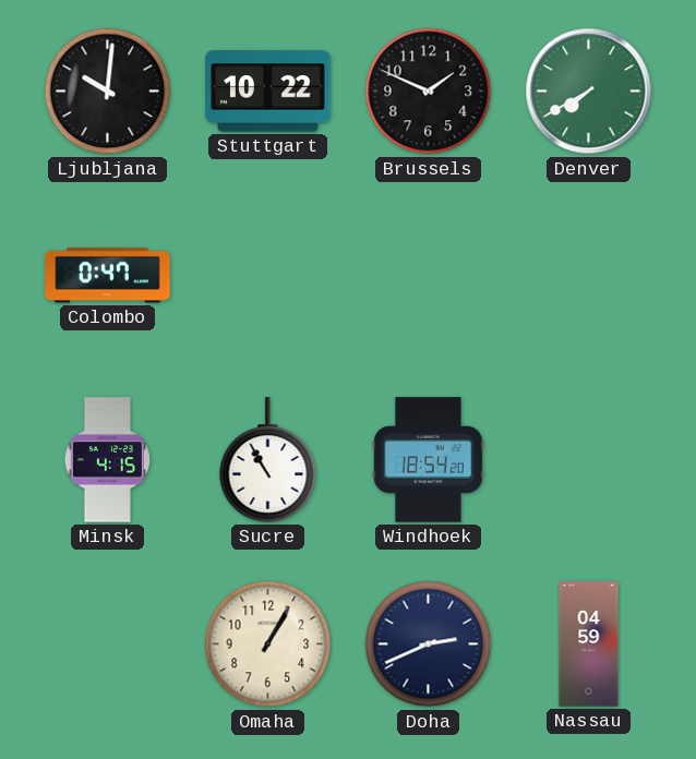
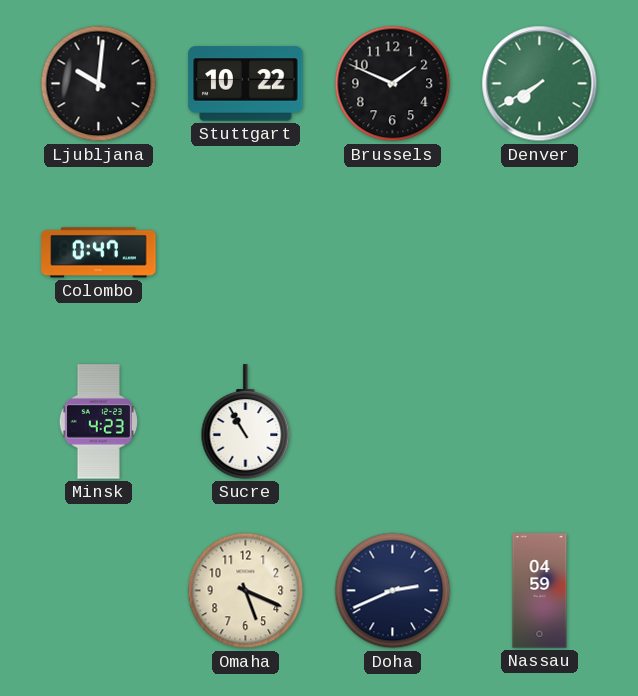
Minsk: 4:15 -> 4:23 (98, 422)
Windhoek: 18:54 -> none (429, 460)
Omaha: 1:05 -> 5:19 (246, 591)
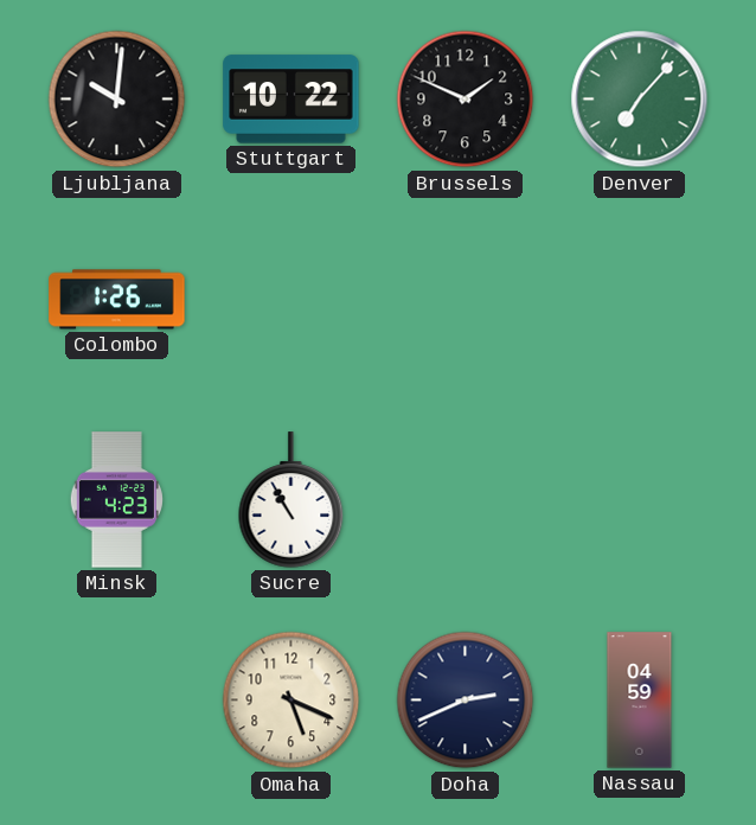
Denver: 7:40 -> 7:07 (640, 100)
Colombo: 0:47 -> 1:26 (117, 300)
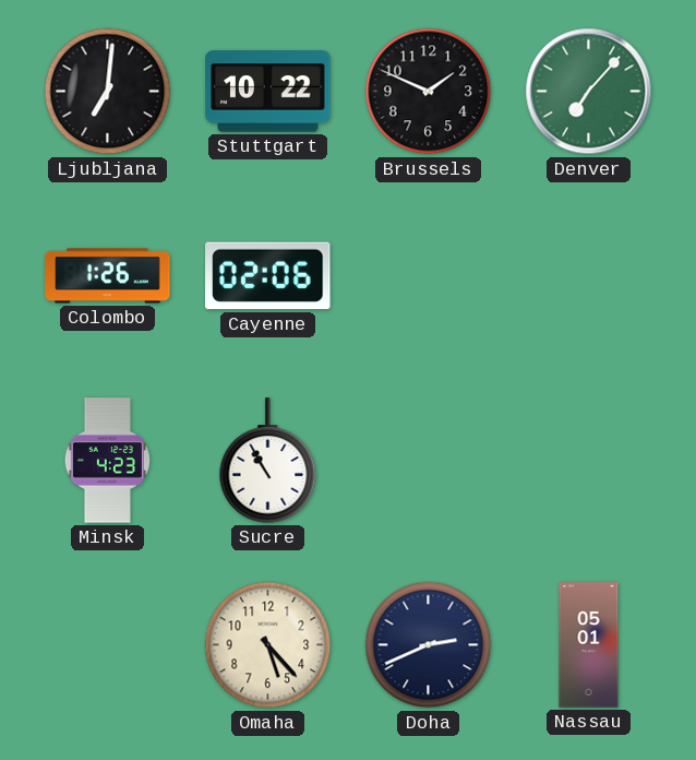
Ljubljana: 10:01 -> 7:01 (108, 92)
Cayenne: none -> 02:06 (268, 276)
Omaha: 5:19 -> 5:23 (268, 645)
Nassau: 04:59 -> 05:01 (589, 645)
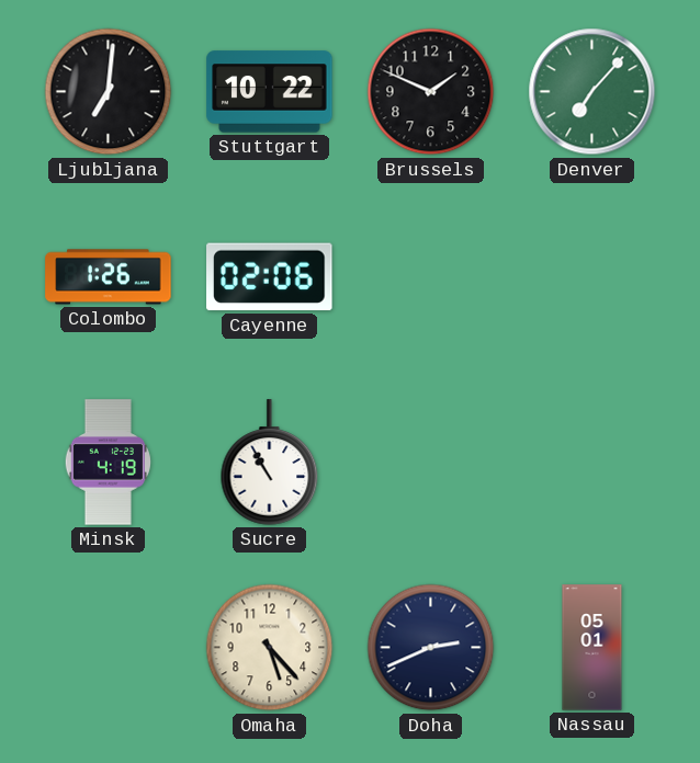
Minsk: 4:23 -> 4:19 (108, 463)
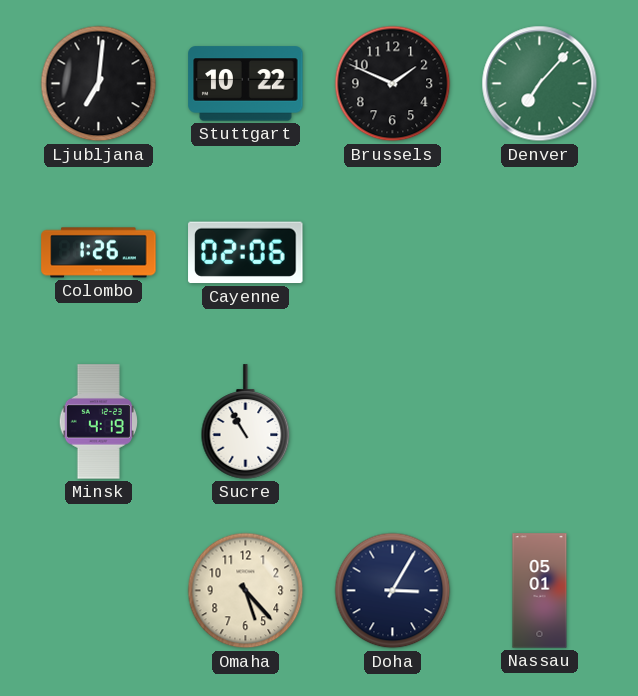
Doha: 2:41 -> 3:05 (393, 591)
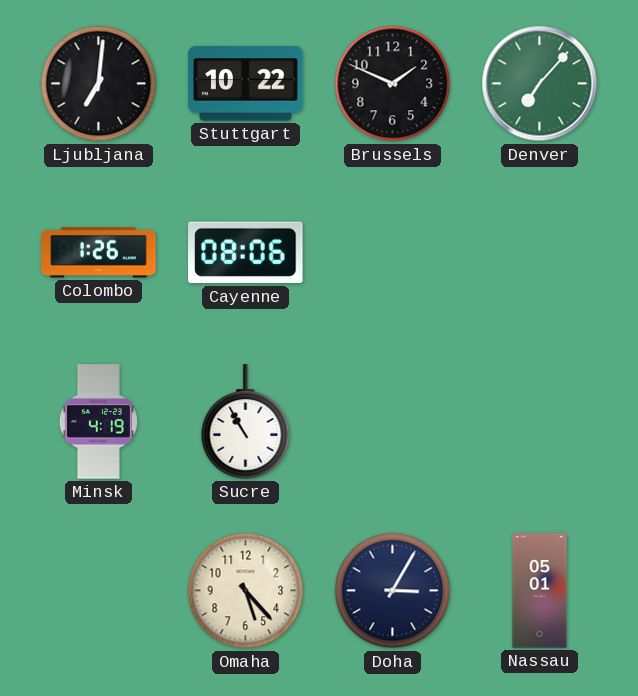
Cayenne: 02:06 -> 08:06 (246, 253)
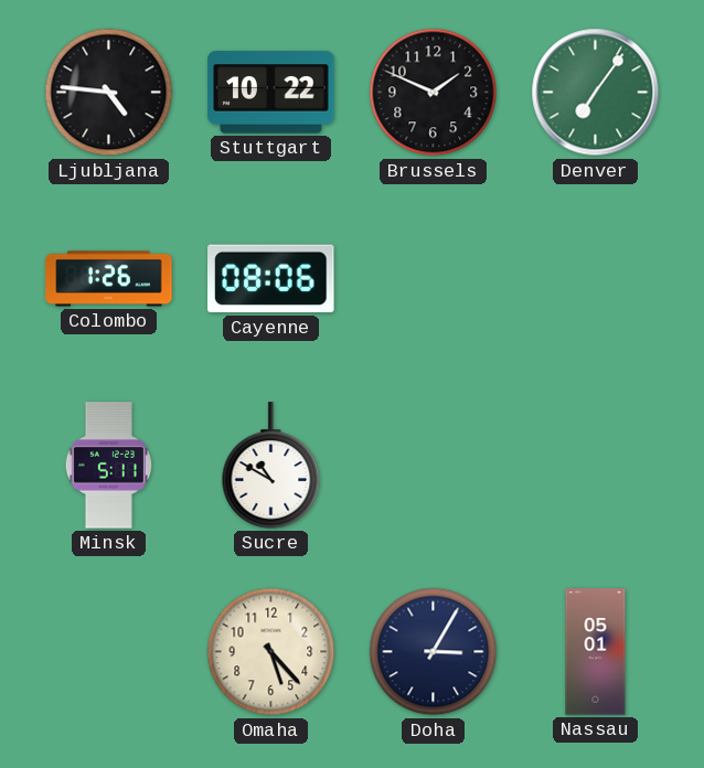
Ljubljana: 7:01 -> 4:46 (109, 93)
Denver: 7:07 -> 7:06 (596, 93)
Minsk: 4:19 -> 5:11 (108, 466)
Sucre: 10:55 -> 10:50 (271, 466)
